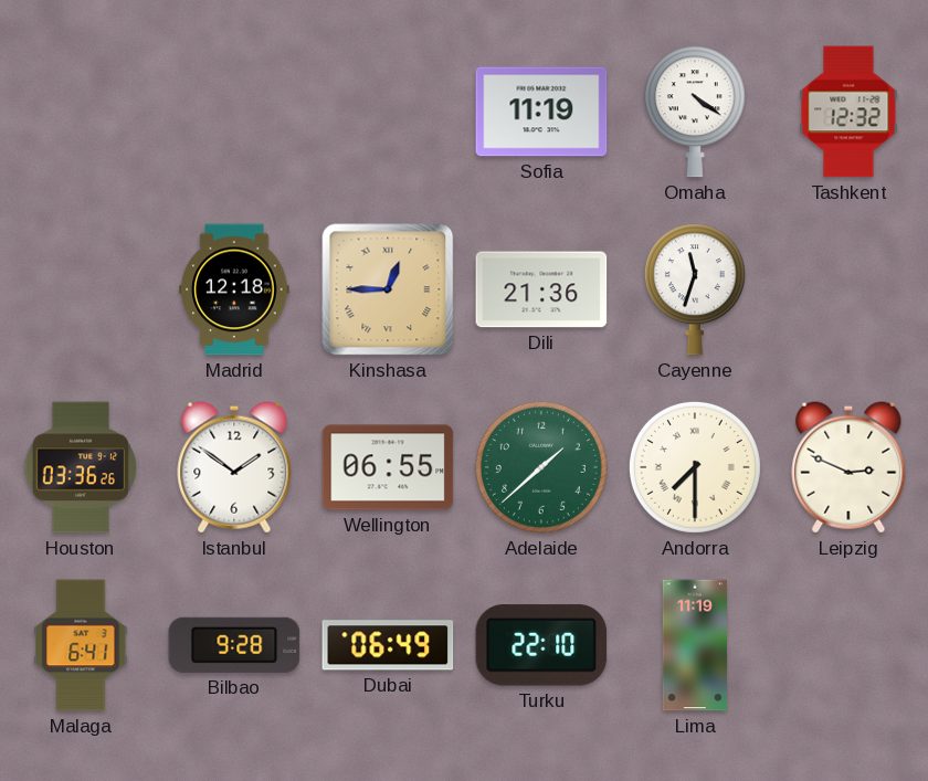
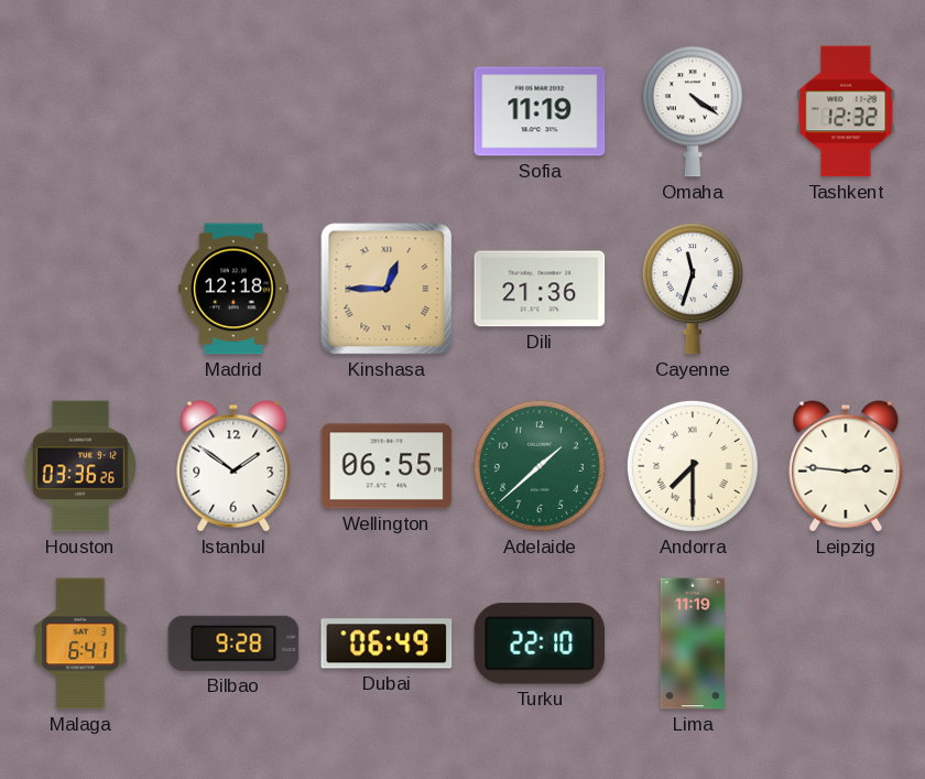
Leipzig: 2:49 -> 2:46 (846, 466)
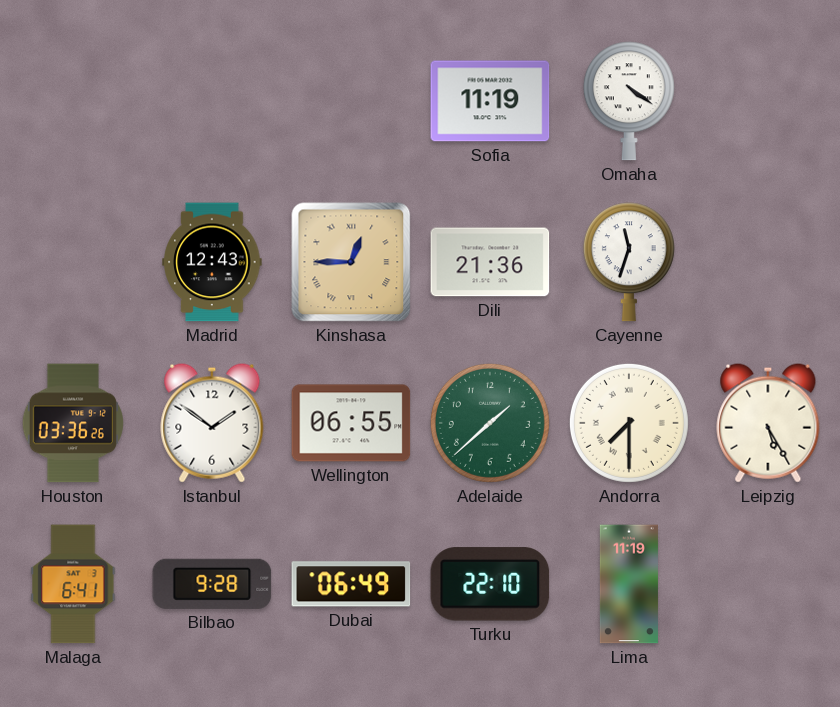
Tashkent: 12:32 -> none (846, 111)
Madrid: 12:18 -> 12:43 (212, 262)
Leipzig: 2:46 -> 5:25 (768, 423)
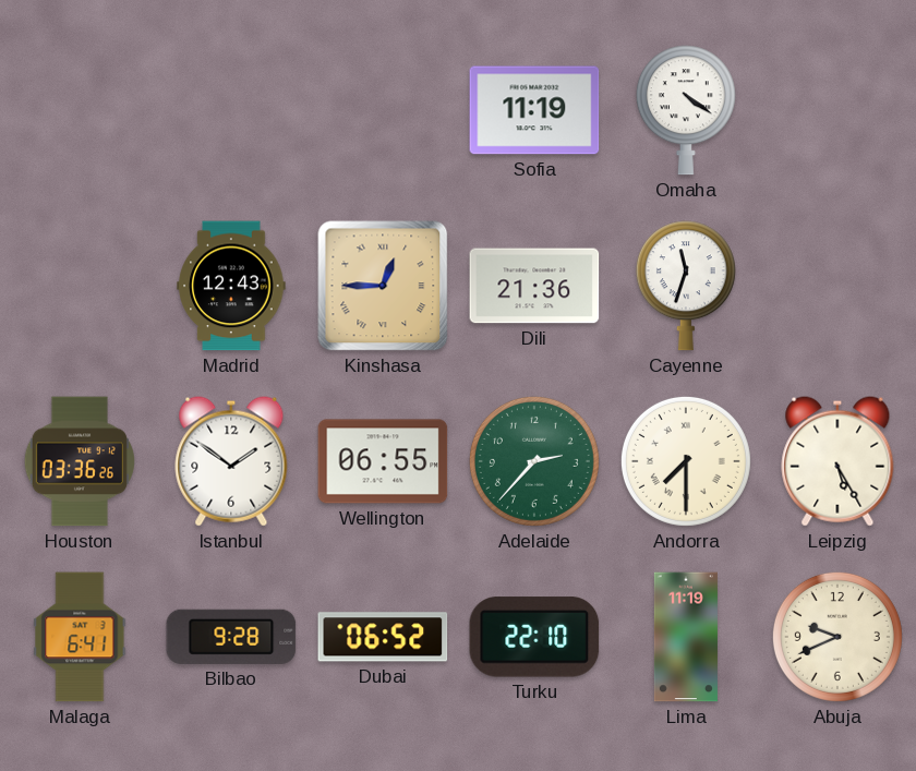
Adelaide: 1:38 -> 2:37 (534, 461)
Dubai: 06:49 -> 06:52 (383, 637)
Abuja: none -> 9:41 (837, 637)
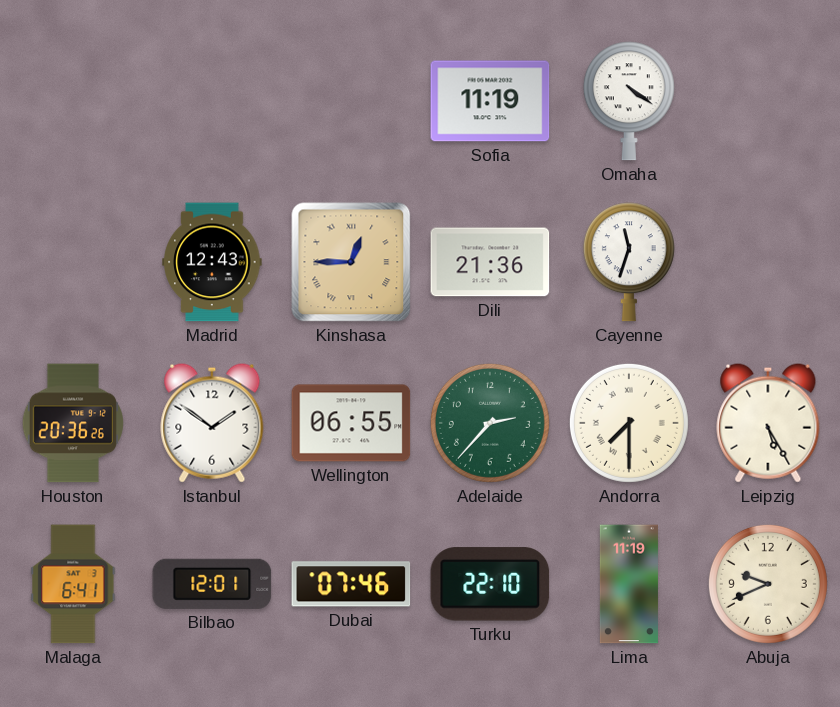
Houston: 03:36 -> 20:36 (73, 423)
Bilbao: 9:28 -> 12:01 (212, 584)
Dubai: 06:52 -> 07:46 (351, 584)
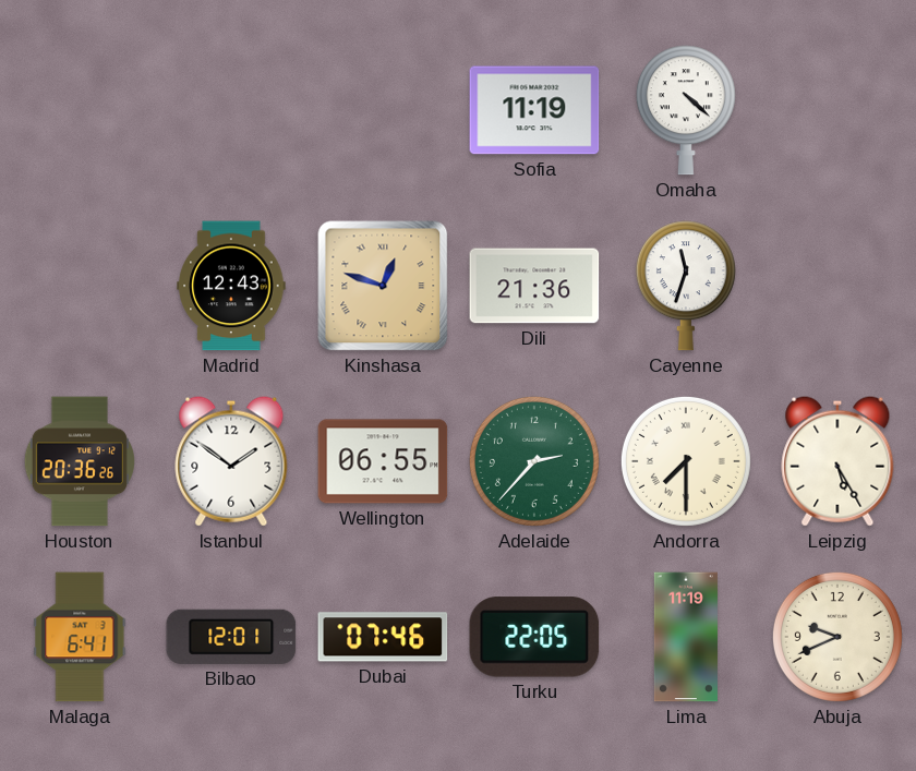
Omaha: 4:21 -> 4:22 (686, 110)
Kinshasa: 12:45 -> 12:48 (383, 286)
Turku: 22:10 -> 22:05 (534, 637)
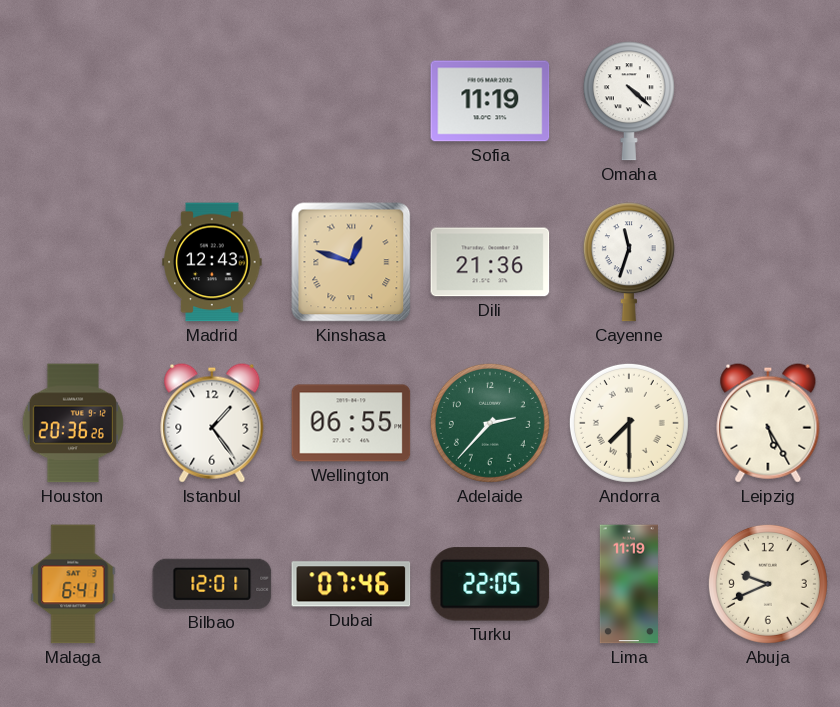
Istanbul: 1:51 -> 1:24 (212, 423)
